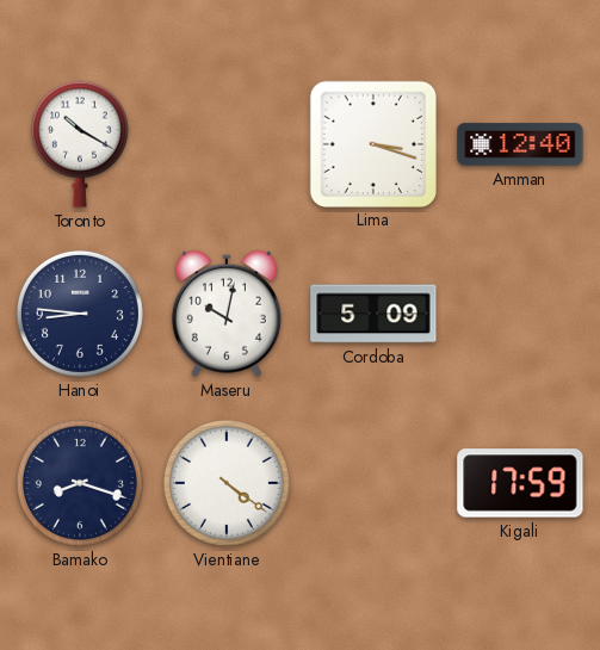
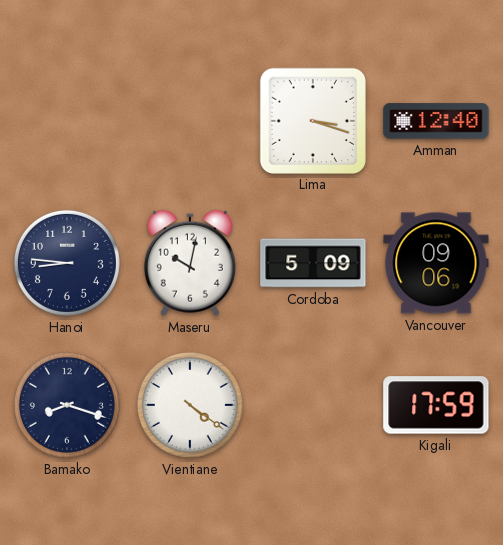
Toronto: 10:20 -> none (80, 144)
Vancouver: none -> 09:06 (436, 263)
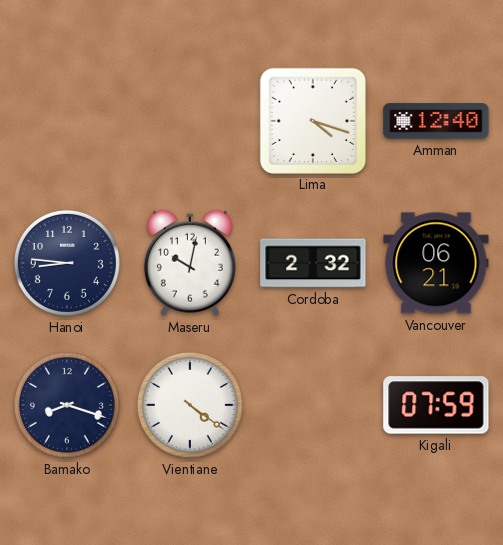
Lima: 3:18 -> 4:18 (312, 120)
Cordoba: 5:09 -> 2:32 (313, 263)
Vancouver: 09:06 -> 06:21 (436, 263)
Kigali: 17:59 -> 07:59 (436, 405)
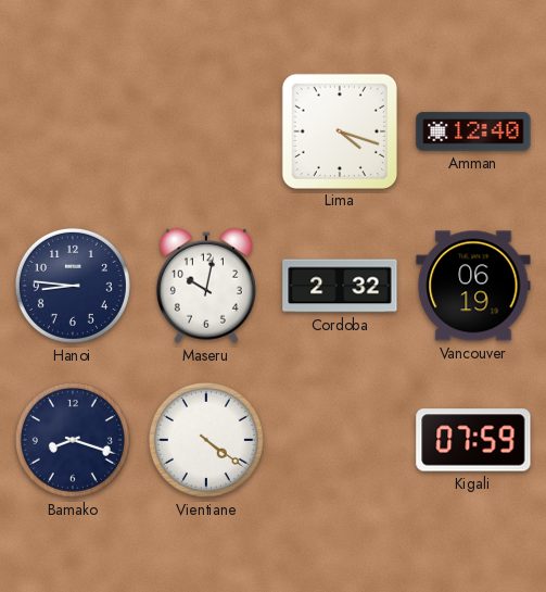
Vancouver: 06:21 -> 06:19 (473, 286)
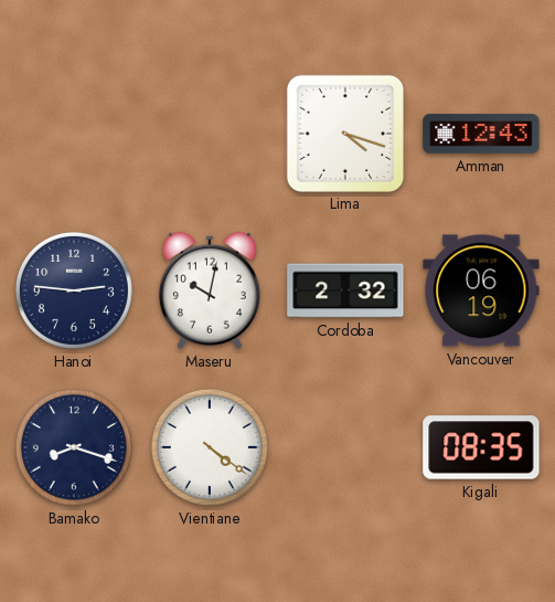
Amman: 12:40 -> 12:43 (481, 134)
Hanoi: 8:46 -> 2:46 (74, 291)
Kigali: 07:59 -> 08:35 (481, 447)
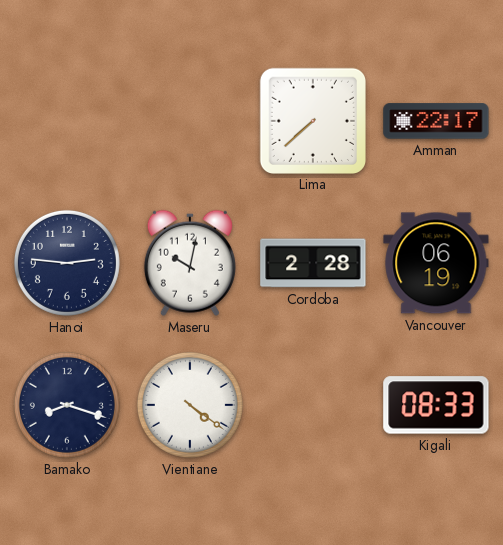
Lima: 4:18 -> 7:38 (312, 120)
Amman: 12:43 -> 22:17 (436, 121)
Cordoba: 2:32 -> 2:28 (313, 263)
Kigali: 08:35 -> 08:33 (436, 405)
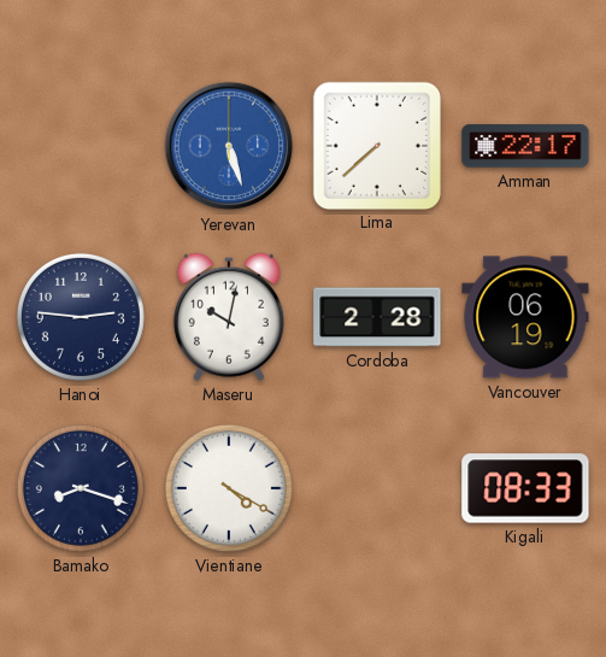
Yerevan: none -> 5:27 (229, 146)
Vientiane: 4:21 -> 4:20 (229, 488)
